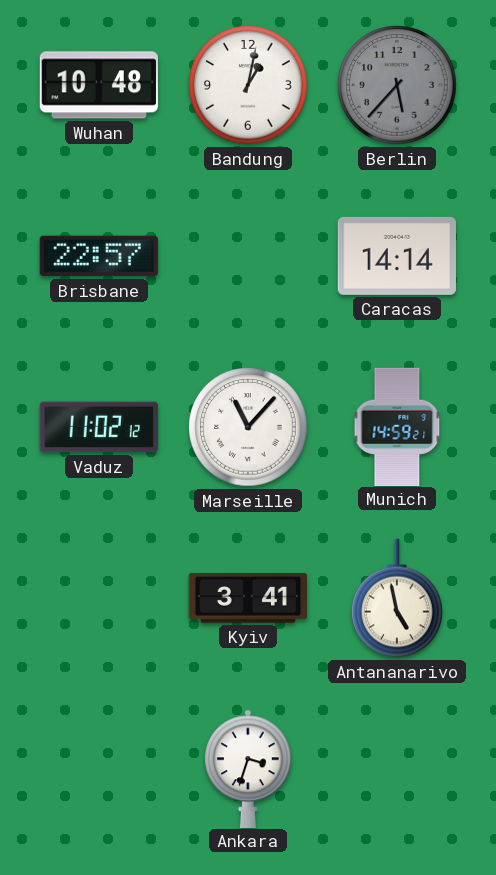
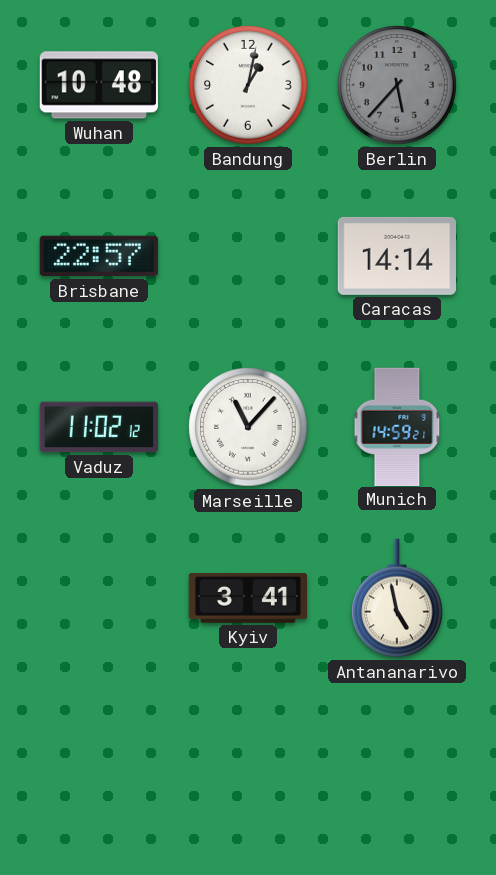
Ankara: 3:33 -> none (249, 768)
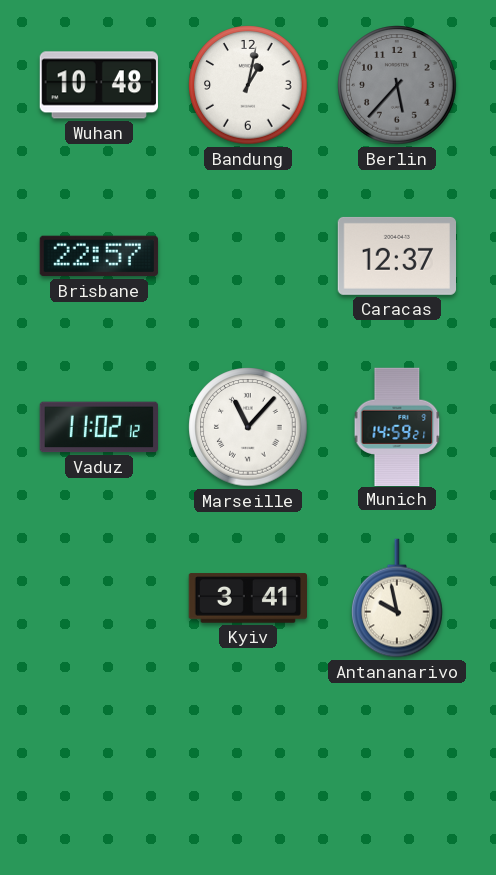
Caracas: 14:14 -> 12:37 (396, 256)
Antananarivo: 4:58 -> 9:58 (397, 598)
